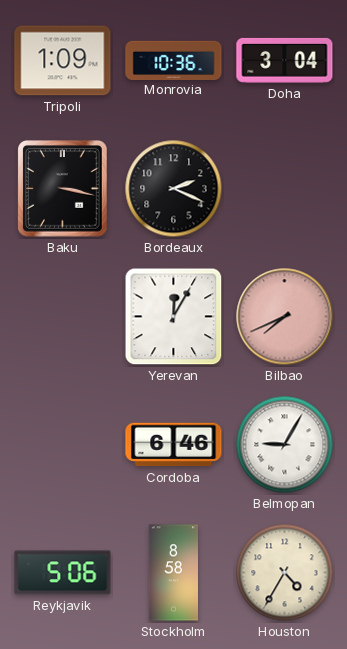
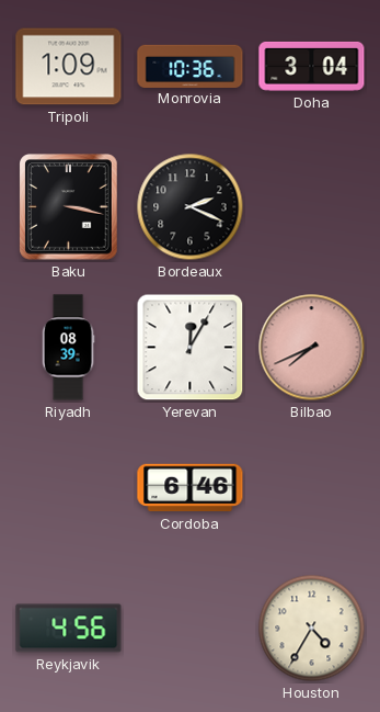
Riyadh: none -> 08:39 (68, 348)
Belmopan: 9:05 -> none (285, 445)
Reykjavik: 5:06 -> 4:56 (69, 629)
Stockholm: 8:58 -> none (173, 573)
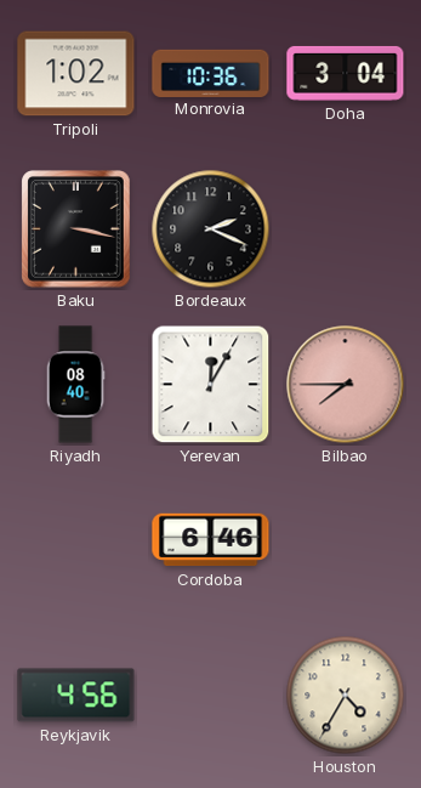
Tripoli: 1:09 -> 1:02 (76, 74)
Riyadh: 08:39 -> 08:40 (75, 385)
Bilbao: 7:41 -> 7:45 (346, 385)
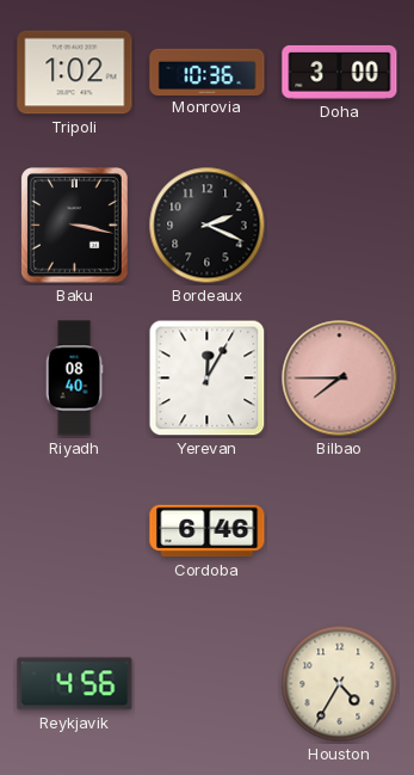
Doha: 3:04 -> 3:00 (340, 72)
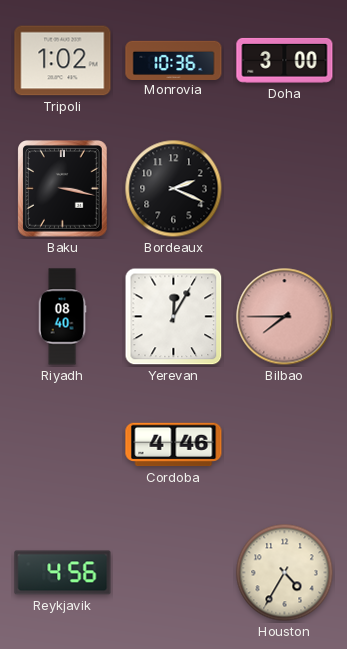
Cordoba: 6:46 -> 4:46 (174, 445)
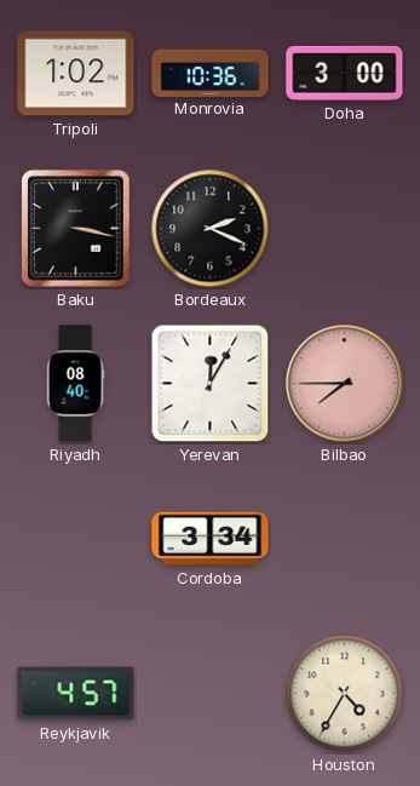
Cordoba: 4:46 -> 3:34 (211, 539)
Reykjavik: 4:56 -> 4:57 (76, 694)
